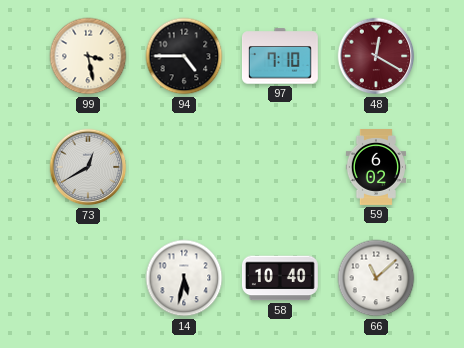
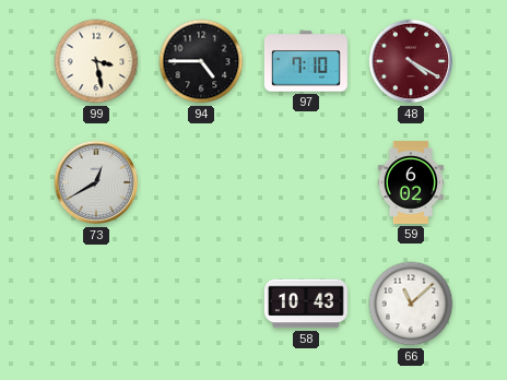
48: 12:20 -> 4:20 (411, 61)
14: 5:32 -> none (184, 278)
58: 10:40 -> 10:43 (306, 304)
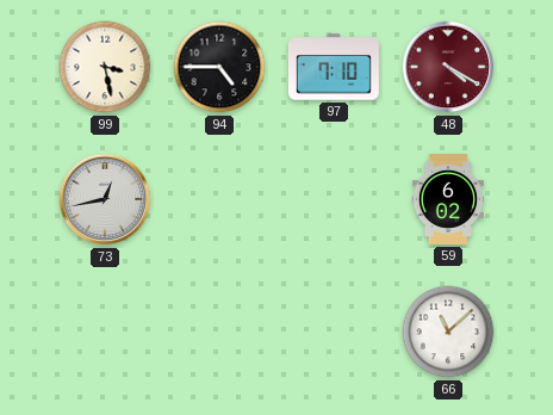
73: 12:40 -> 12:43 (105, 199)
58: 10:43 -> none (306, 304)
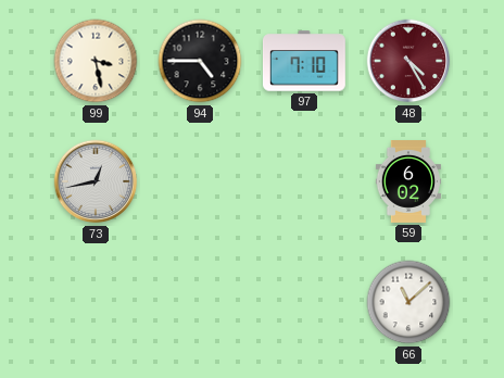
48: 4:20 -> 4:25 (408, 61)
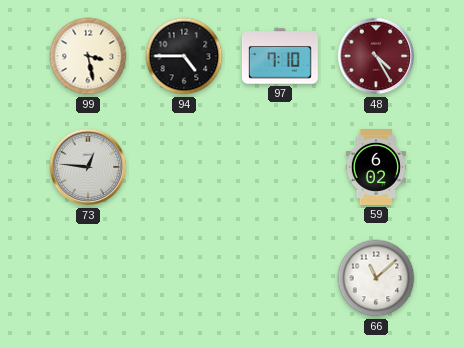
73: 12:43 -> 12:46 (88, 167)
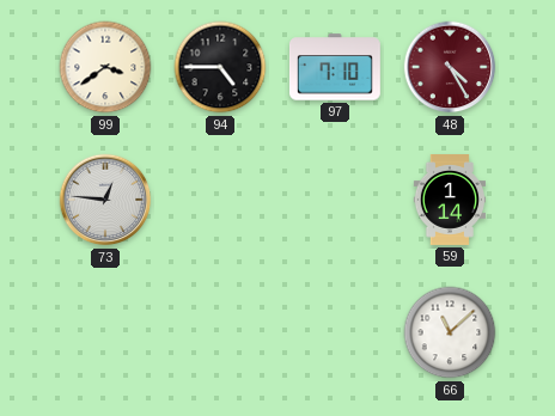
99: 3:28 -> 3:39 (105, 67)
59: 6:02 -> 1:14 (449, 201)
